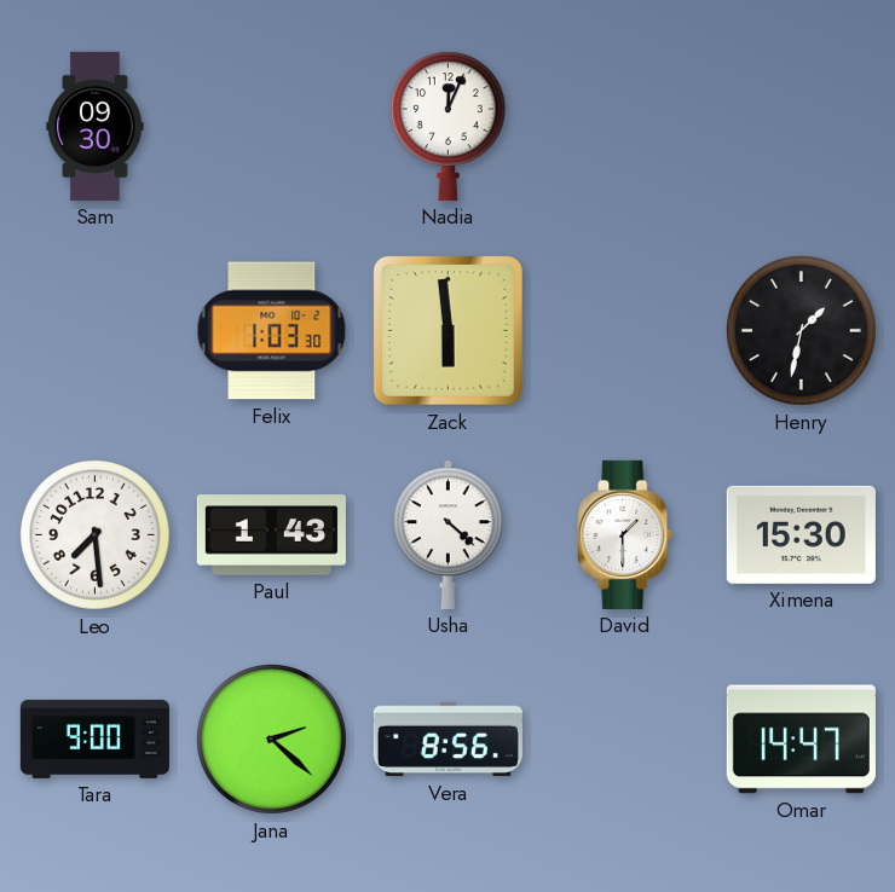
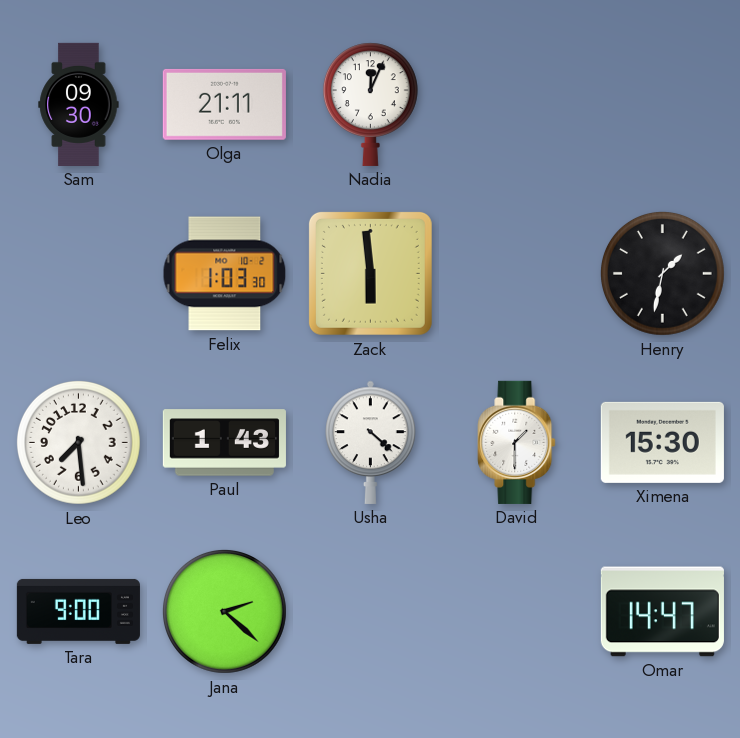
Olga: none -> 21:11 (224, 104)
Vera: 8:56 -> none (447, 740)
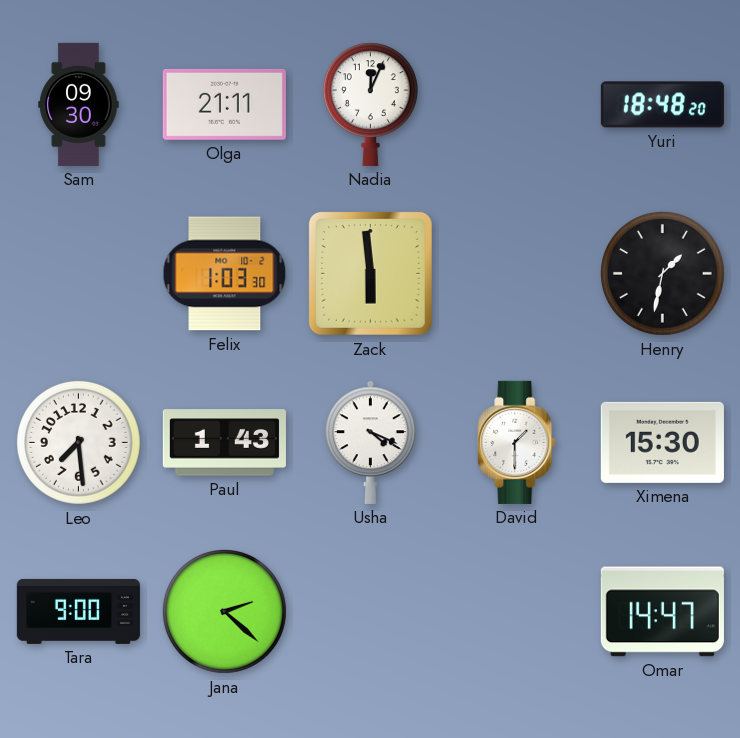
Yuri: none -> 18:48 (662, 105)
Usha: 4:22 -> 4:19 (371, 442)
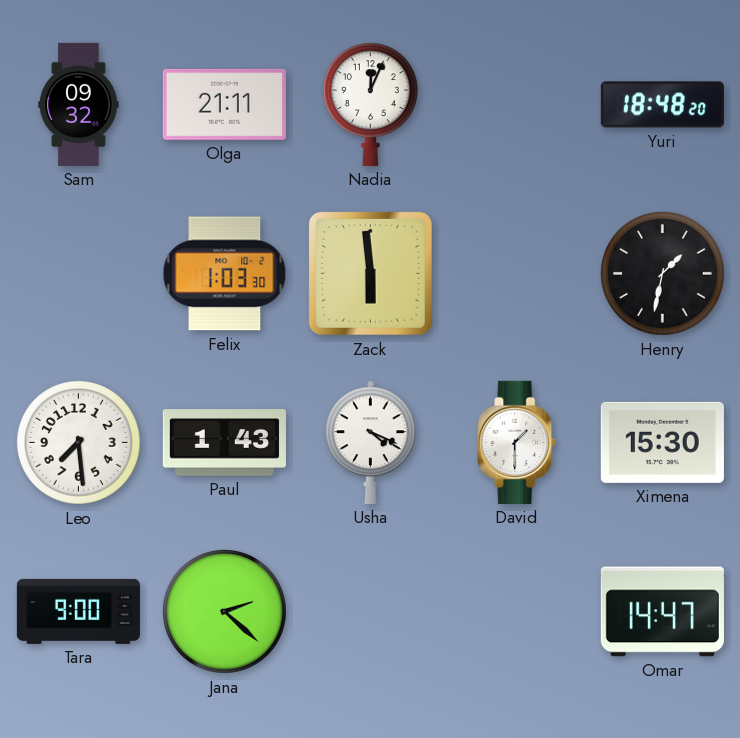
Sam: 09:30 -> 09:32 (79, 104)
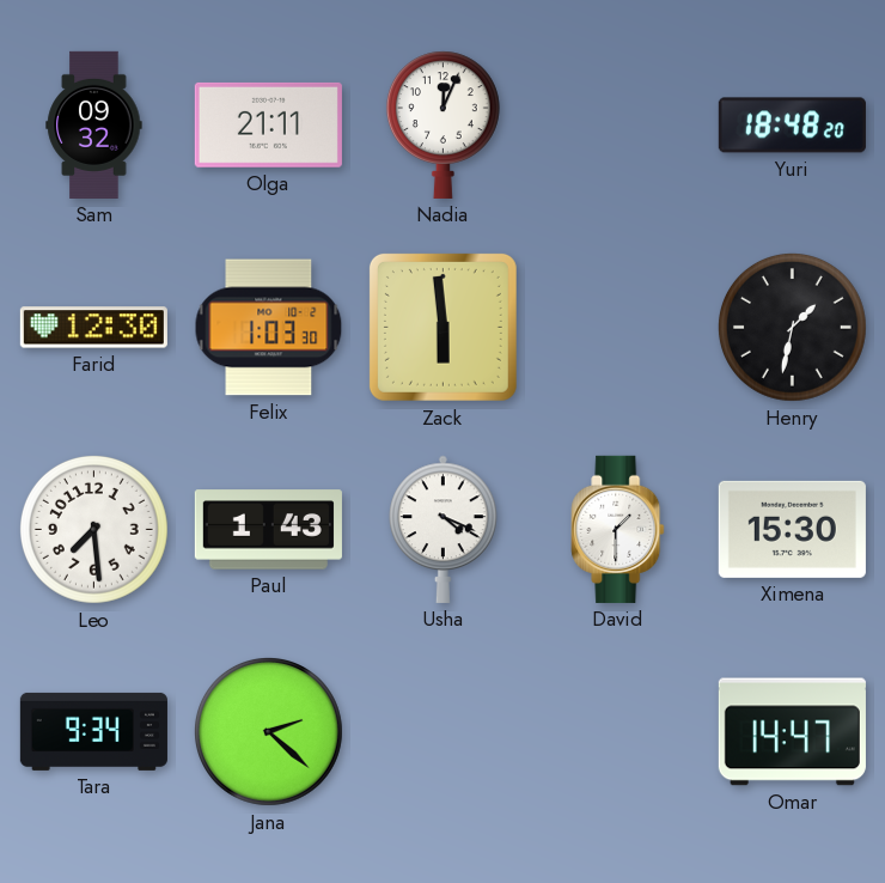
Farid: none -> 12:30 (93, 328)
Tara: 9:00 -> 9:34 (93, 731)
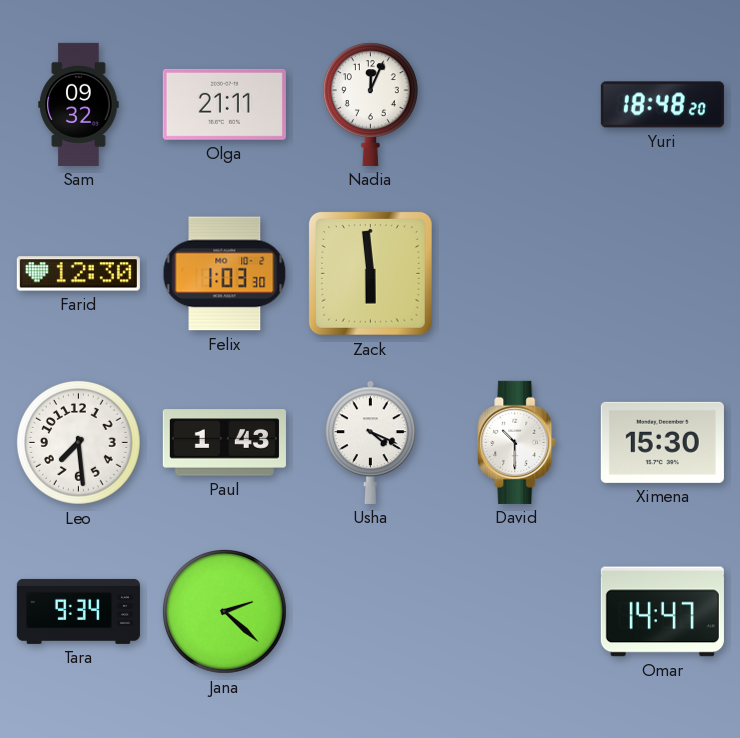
Henry: 1:32 -> none (792, 327)
David: 1:30 -> 10:30 (517, 442)
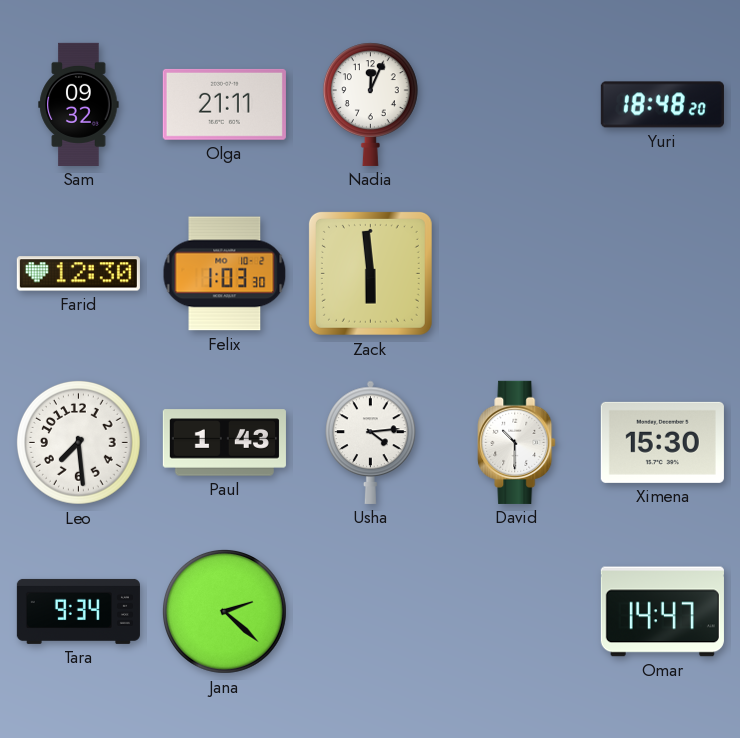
Usha: 4:19 -> 4:14 (371, 442)
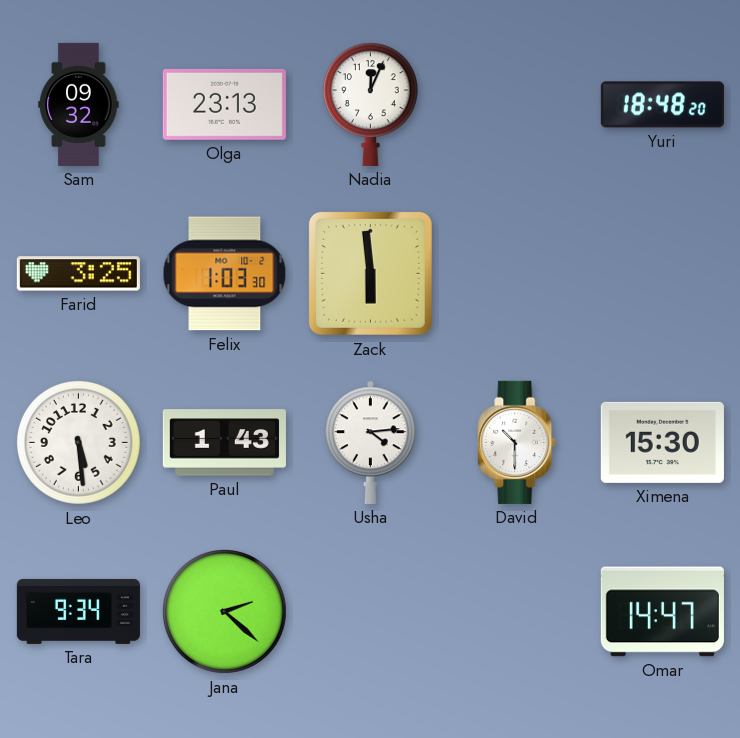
Olga: 21:11 -> 23:13 (224, 104)
Farid: 12:30 -> 3:25 (78, 274)
Leo: 7:29 -> 5:29 (78, 442)
